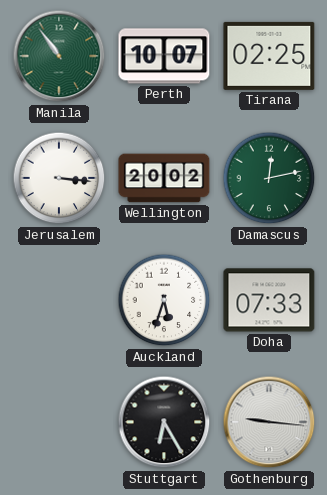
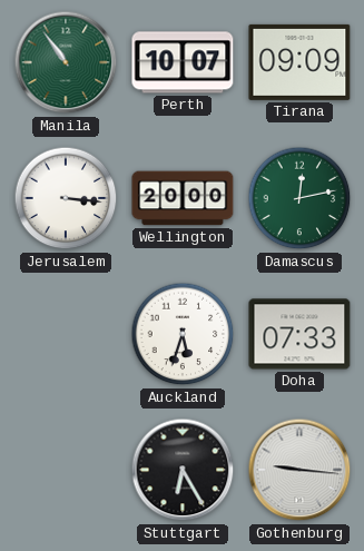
Tirana: 02:25 -> 09:09 (299, 62)
Wellington: 20:02 -> 20:00 (183, 198)
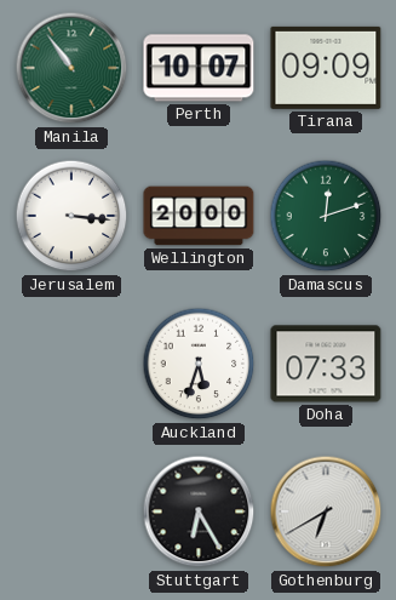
Damascus: 12:13 -> 12:12 (326, 216)
Gothenburg: 9:16 -> 6:40 (326, 512)
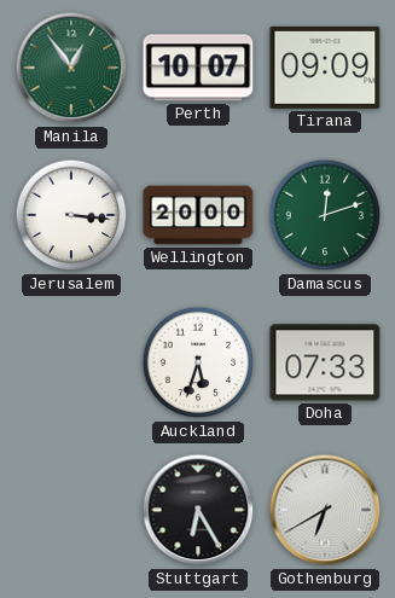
Manila: 10:54 -> 12:54 (71, 68)
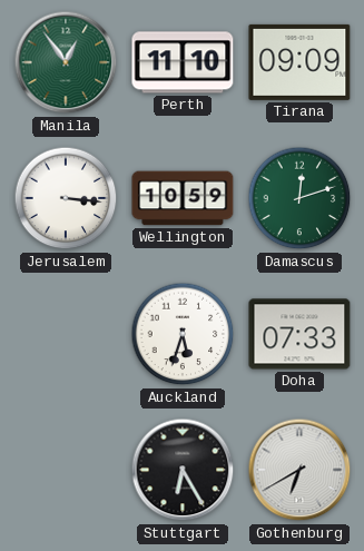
Perth: 10:07 -> 11:10 (183, 62)
Wellington: 20:00 -> 10:59 (183, 198)
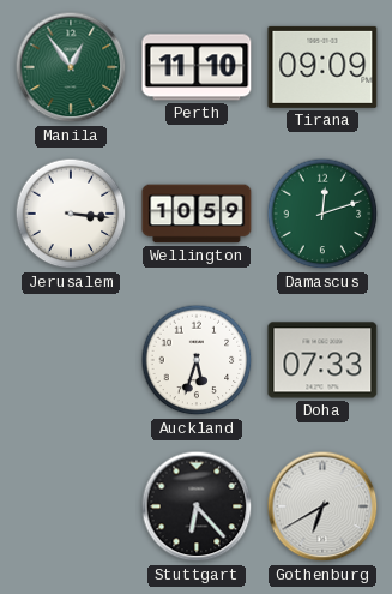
Stuttgart: 6:25 -> 6:23 (197, 506)
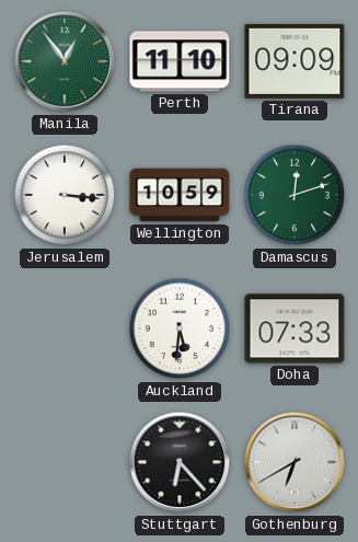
Auckland: 5:33 -> 5:31 (180, 328)
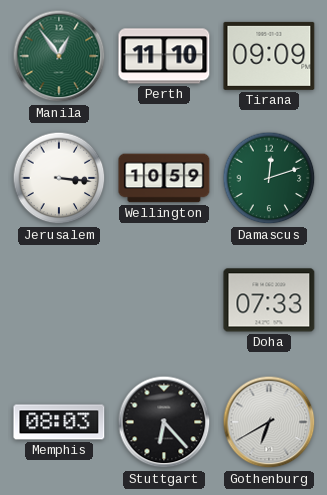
Auckland: 5:31 -> none (180, 328)
Memphis: none -> 08:03 (59, 422)
